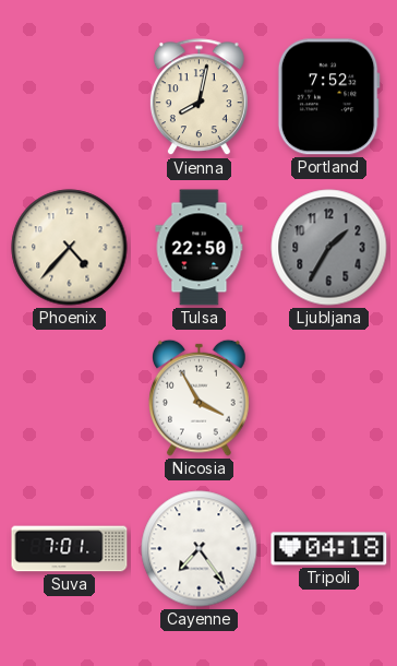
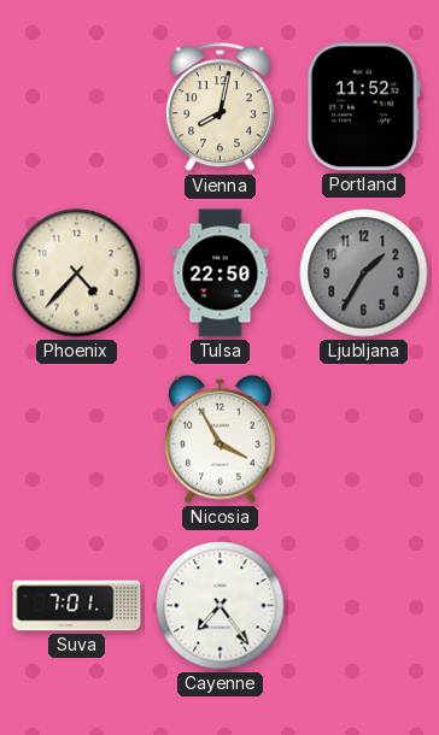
Portland: 7:52 -> 11:52 (363, 107)
Tripoli: 04:18 -> none (329, 549)
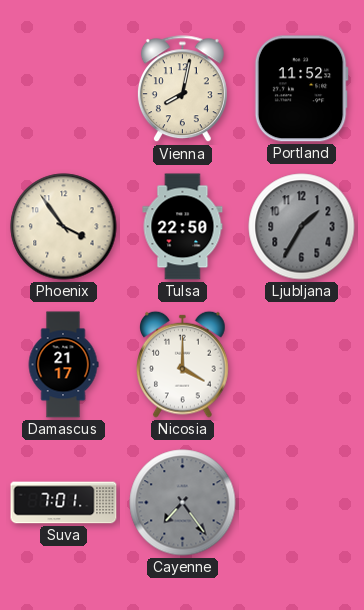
Phoenix: 4:37 -> 3:54 (64, 227)
Damascus: none -> 21:17 (63, 365)
Nicosia: 3:55 -> 4:00 (183, 364)
Cayenne dial: white -> grey (183, 503)
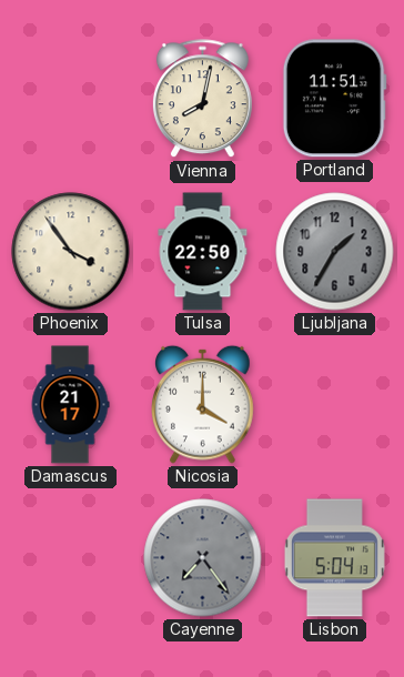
Portland: 11:52 -> 11:51 (334, 99)
Suva: 7:01 -> none (64, 503)
Lisbon: none -> 5:04 (334, 558)
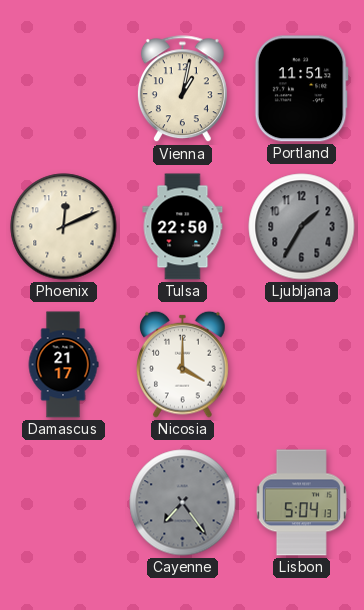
Vienna: 8:02 -> 1:02 (182, 89)
Phoenix: 3:54 -> 12:11 (64, 227)
